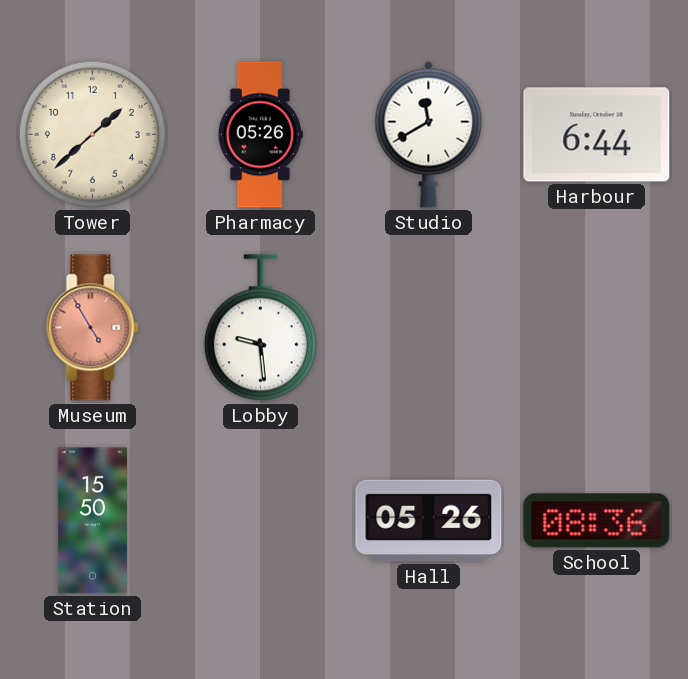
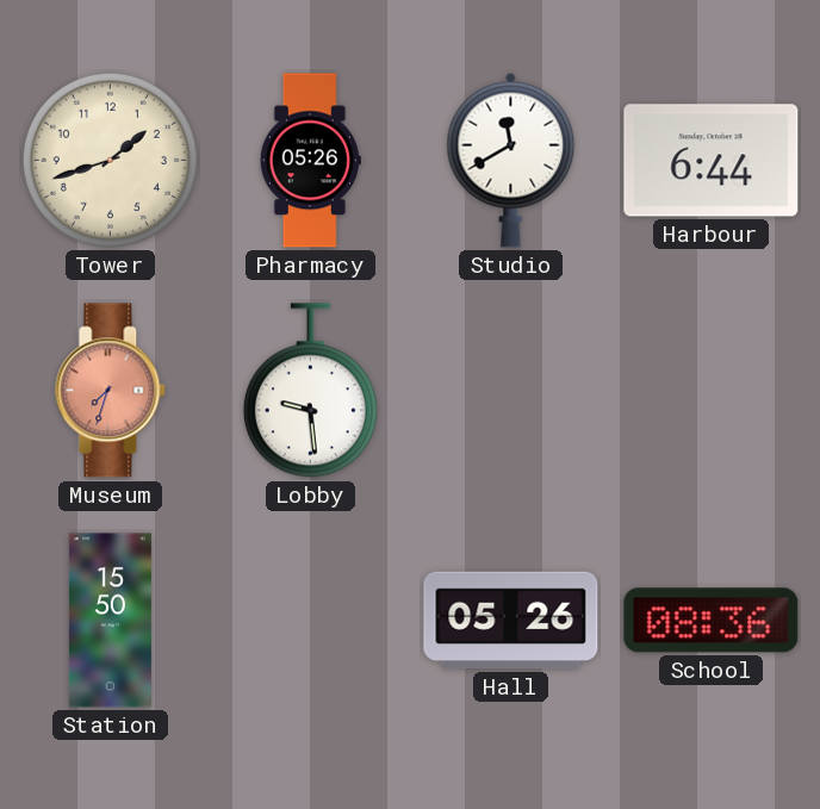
Tower: 1:38 -> 1:42 (110, 160)
Museum: 4:55 -> 7:33 (111, 391)
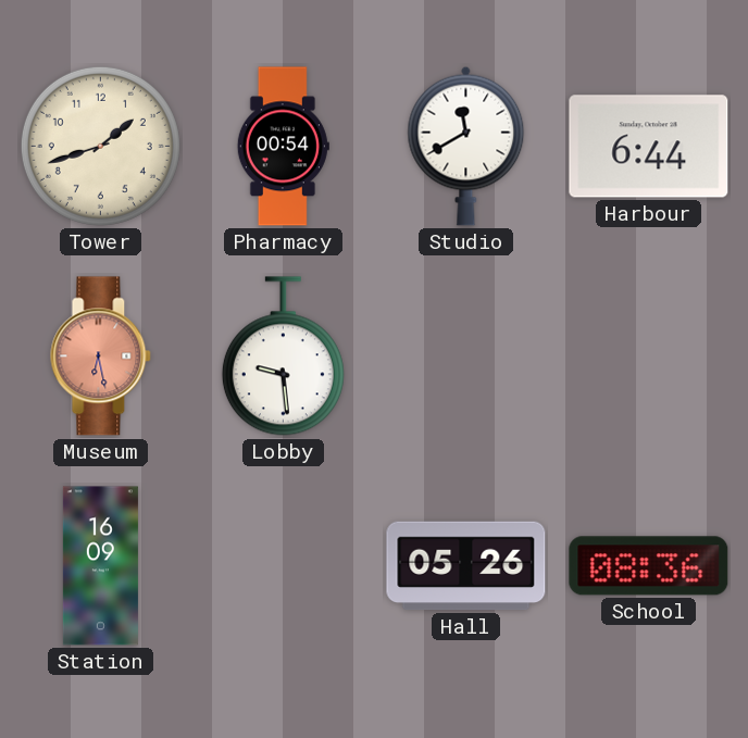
Pharmacy: 05:26 -> 00:54 (283, 147)
Museum: 7:33 -> 6:28 (101, 357)
Station: 15:50 -> 16:09 (100, 566)
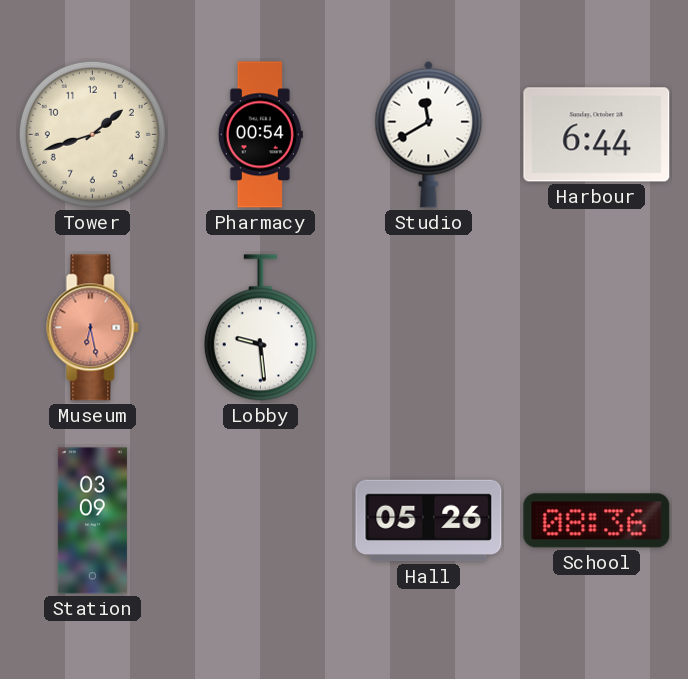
Station: 16:09 -> 03:09 (92, 521)
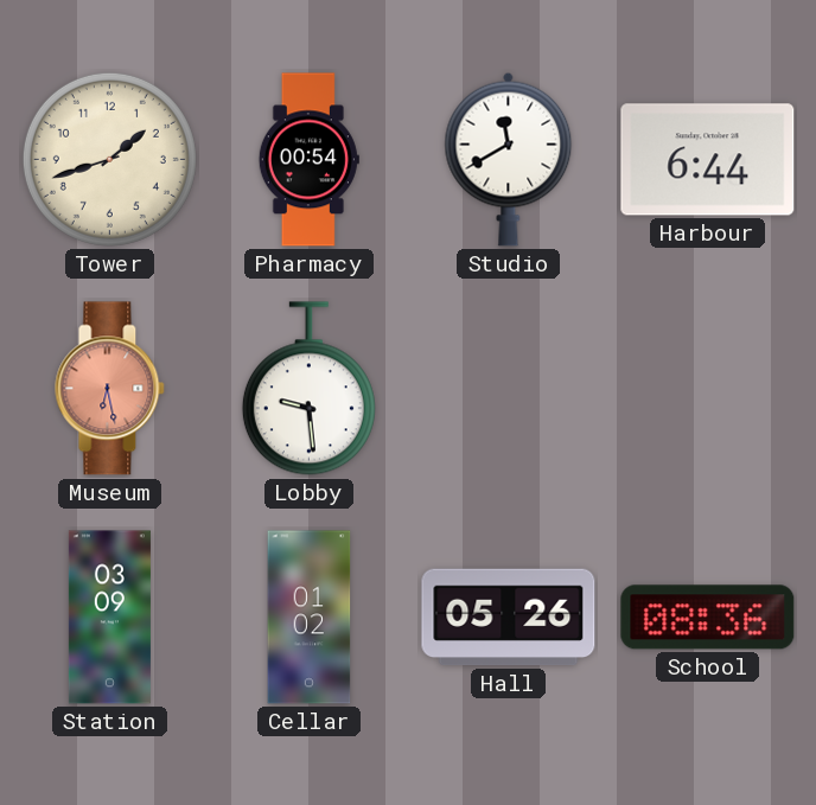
Cellar: none -> 01:02 (310, 618)
